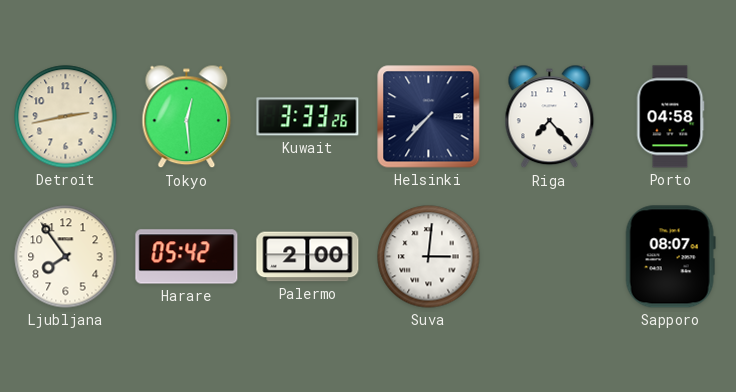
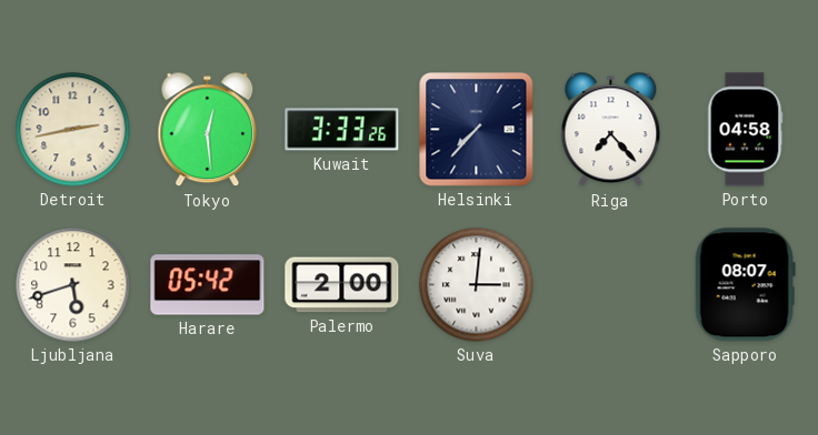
Ljubljana: 7:54 -> 5:42 (73, 285)
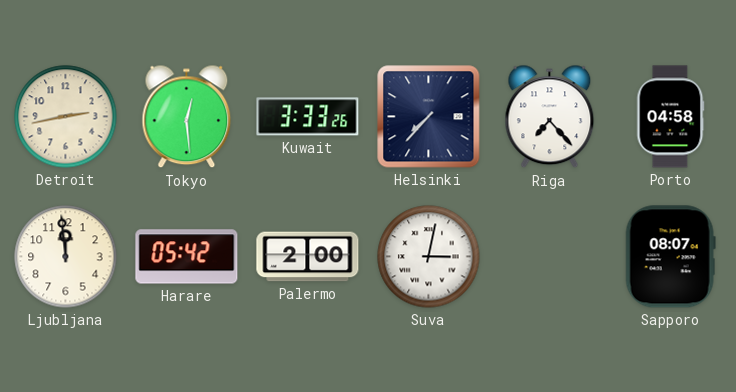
Ljubljana: 5:42 -> 11:59 (66, 257)
Suva: 3:01 -> 3:02 (429, 257)
